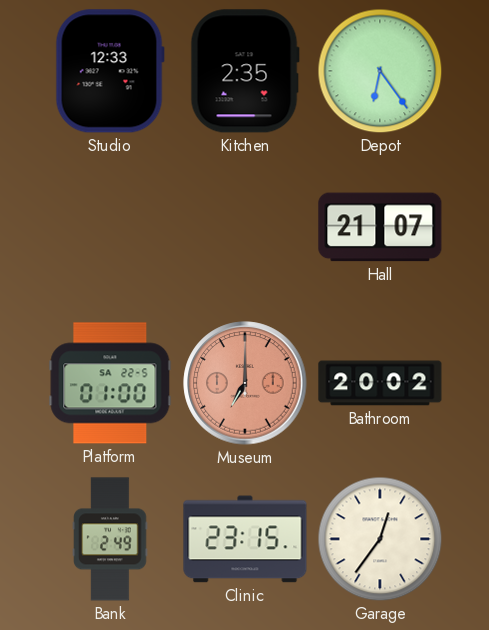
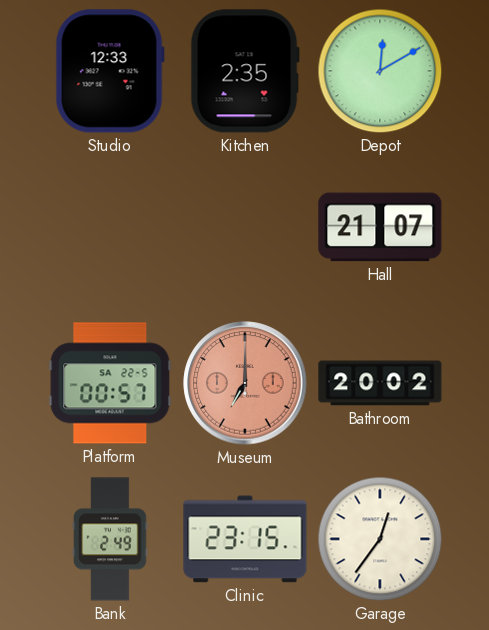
Depot: 6:24 -> 12:10 (380, 71)
Platform: 01:00 -> 00:57 (110, 383)
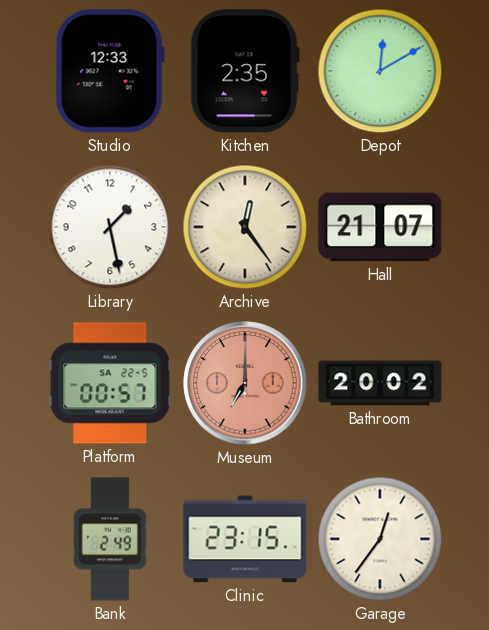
Library: none -> 1:28 (110, 227)
Archive: none -> 12:24 (245, 227)
